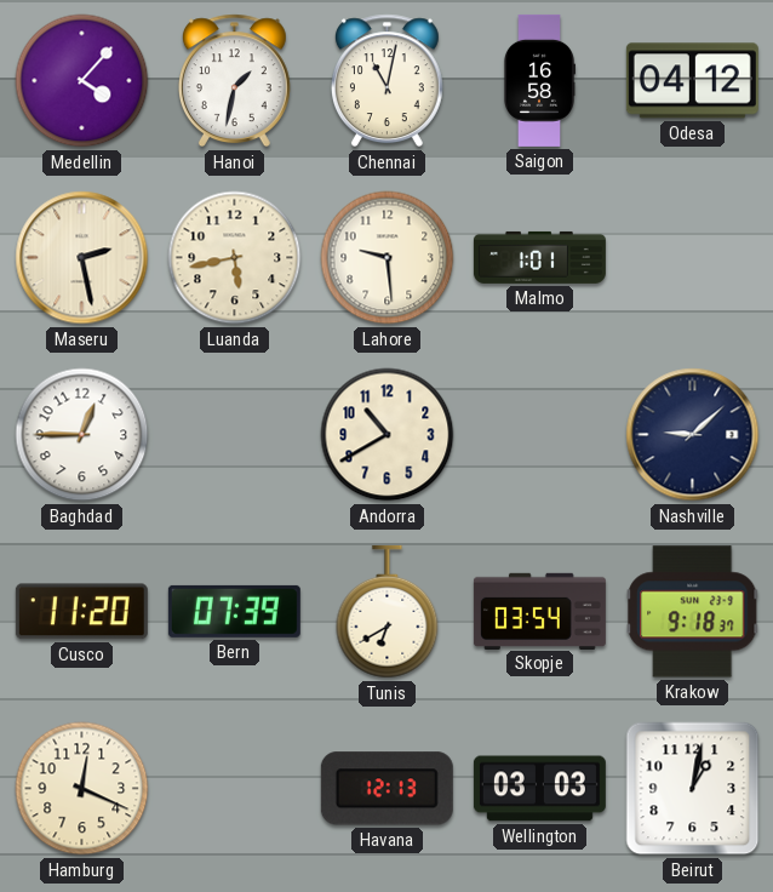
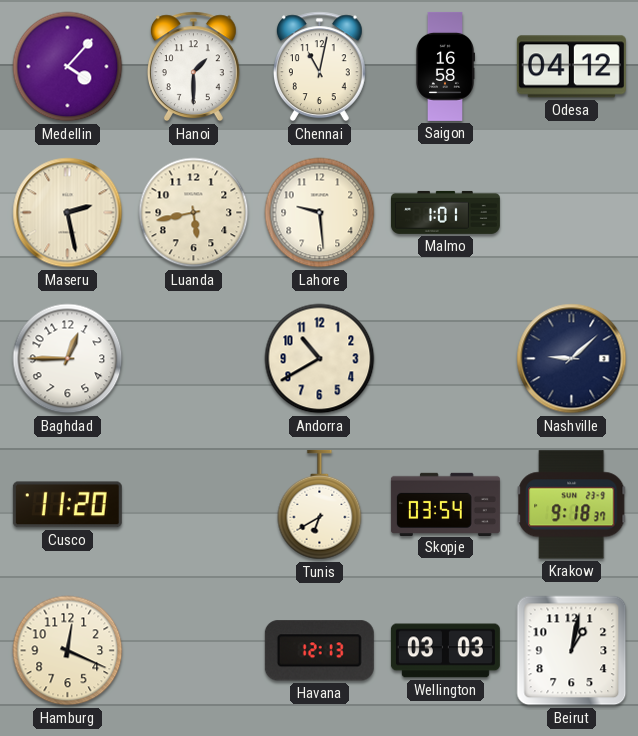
Hanoi: 1:32 -> 1:30 (193, 67)
Bern: 07:39 -> none (234, 611)
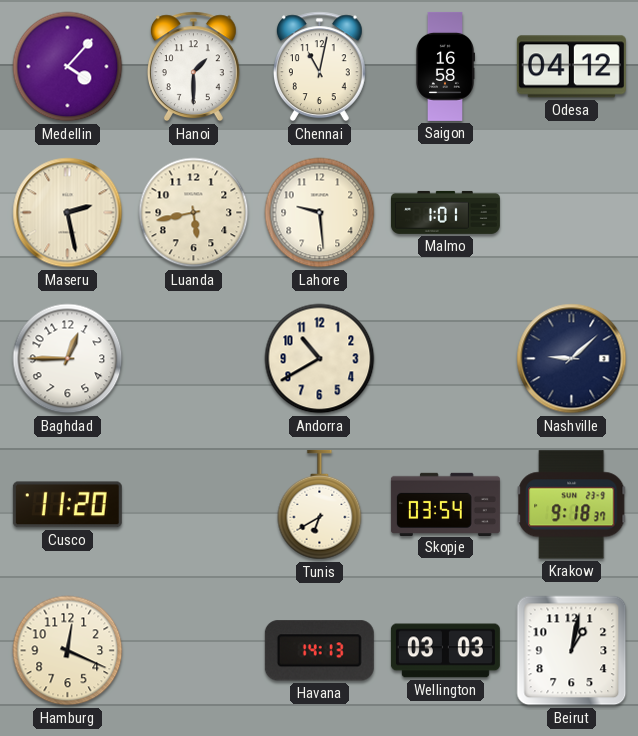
Havana: 12:13 -> 14:13 (319, 651)
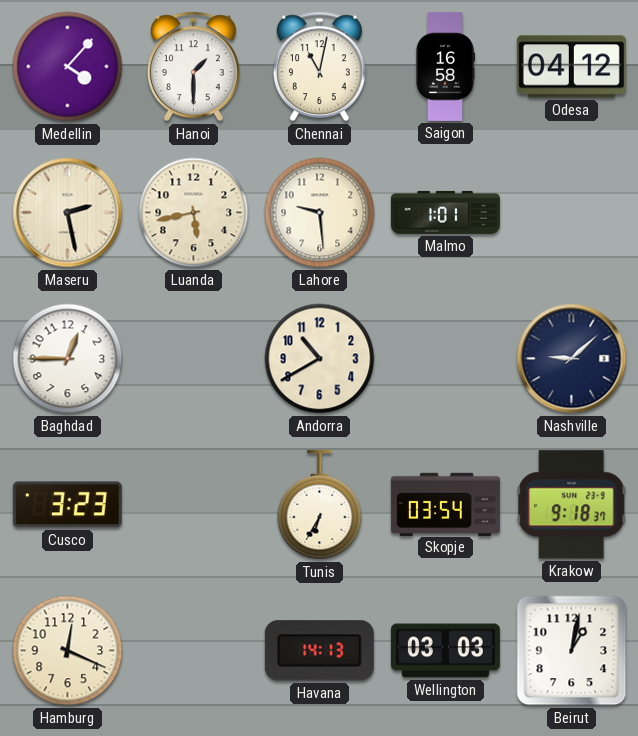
Cusco: 11:20 -> 3:23 (67, 505)
Tunis: 6:40 -> 6:35 (320, 505)
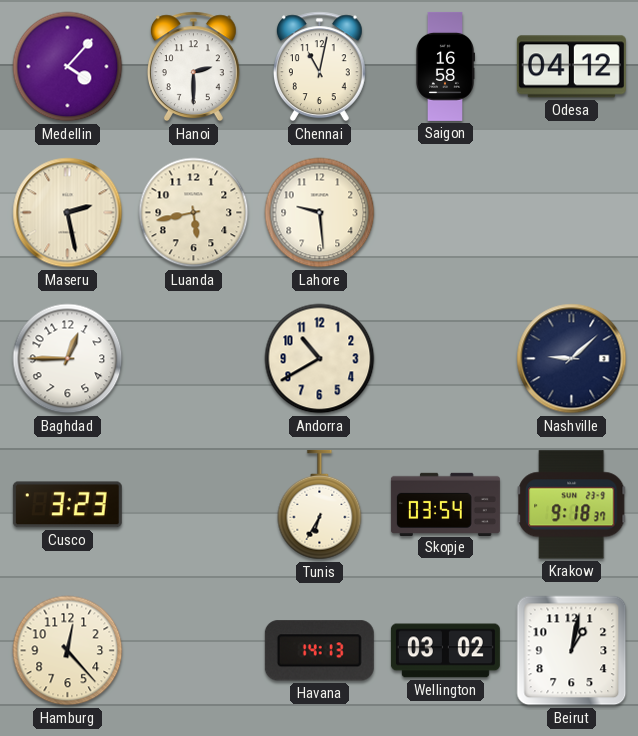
Hanoi: 1:30 -> 2:30 (193, 67)
Malmo: 1:01 -> none (445, 212)
Hamburg: 12:19 -> 12:23 (68, 651)
Wellington: 03:03 -> 03:02 (445, 651)
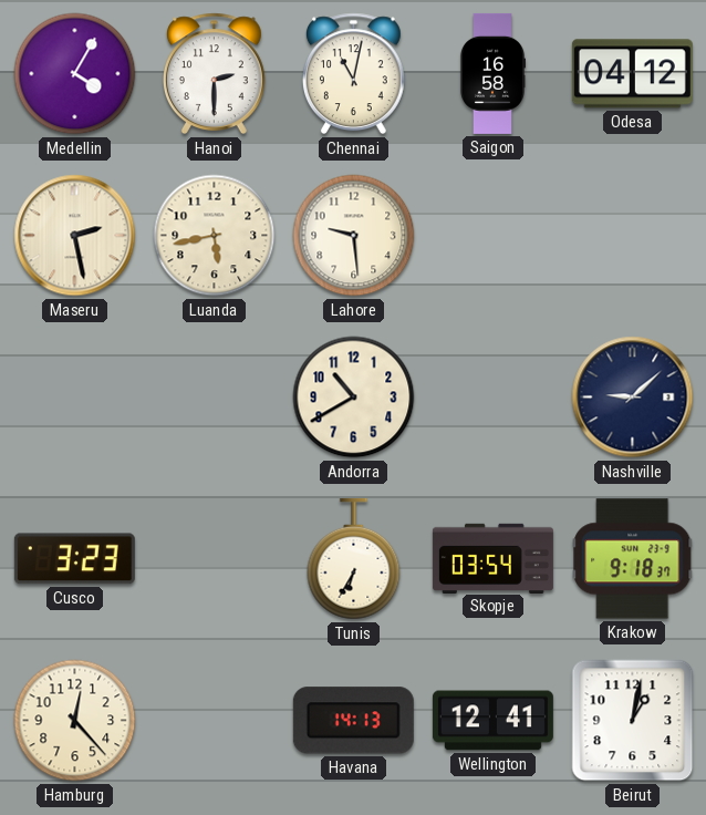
Medellin: 4:07 -> 4:05 (75, 74)
Baghdad: 12:45 -> none (68, 359)
Wellington: 03:02 -> 12:41 (492, 721)
